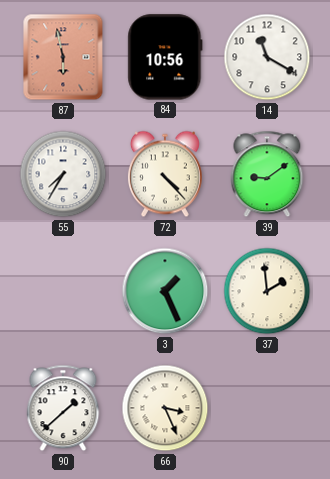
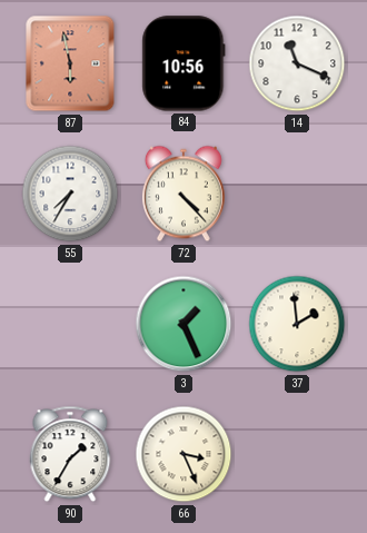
14: 11:20 -> 11:19 (297, 63)
39: 9:09 -> none (267, 174)
90: 1:38 -> 1:35 (70, 454)
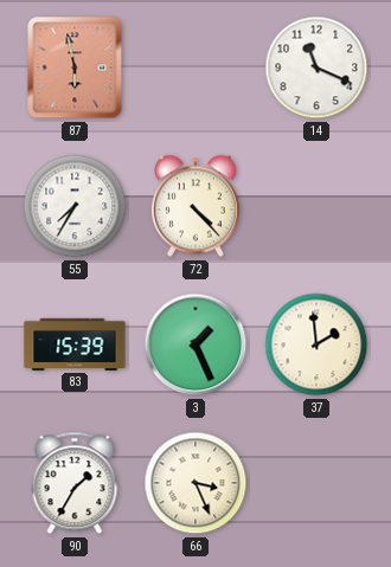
84: 10:56 -> none (183, 63)
83: none -> 15:39 (75, 344)
